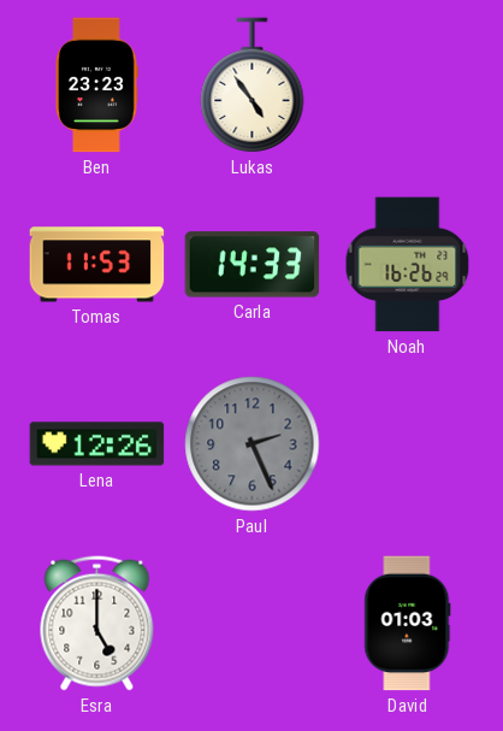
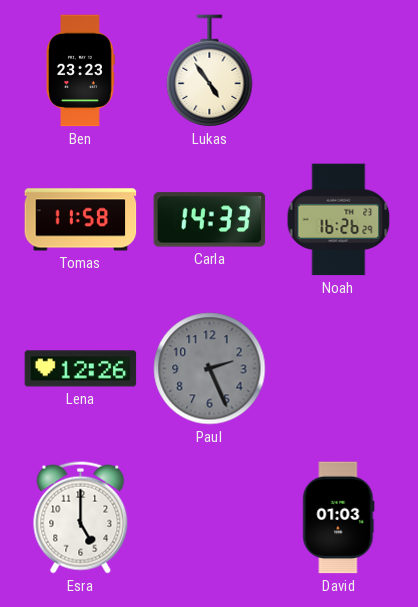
Tomas: 11:53 -> 11:58 (81, 220)
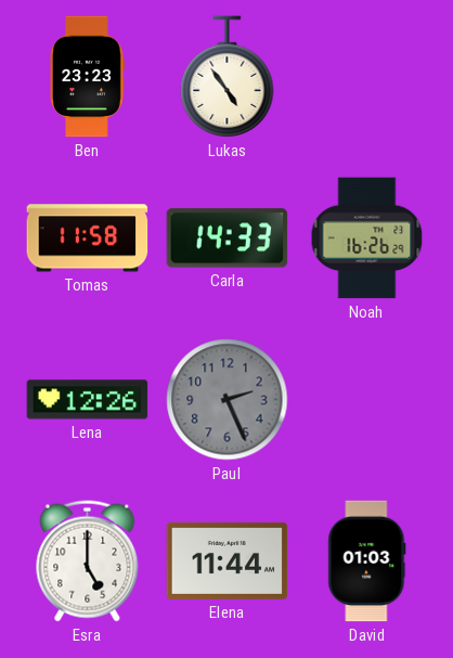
Elena: none -> 11:44 (228, 560)
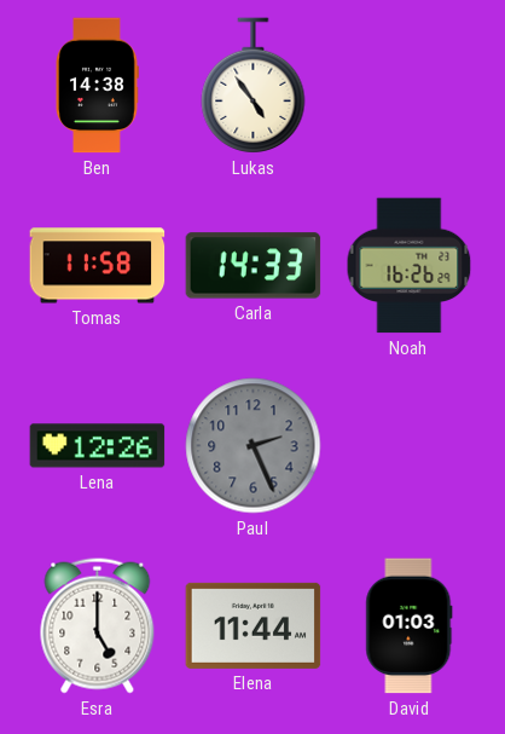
Ben: 23:23 -> 14:38 (98, 86)
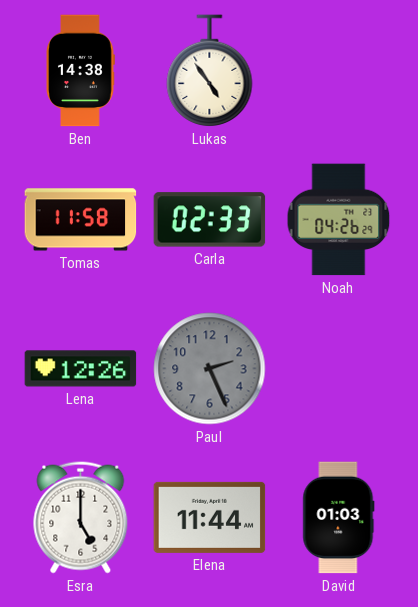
Carla: 14:33 -> 02:33 (210, 220)
Noah: 16:26 -> 04:26 (339, 220)
